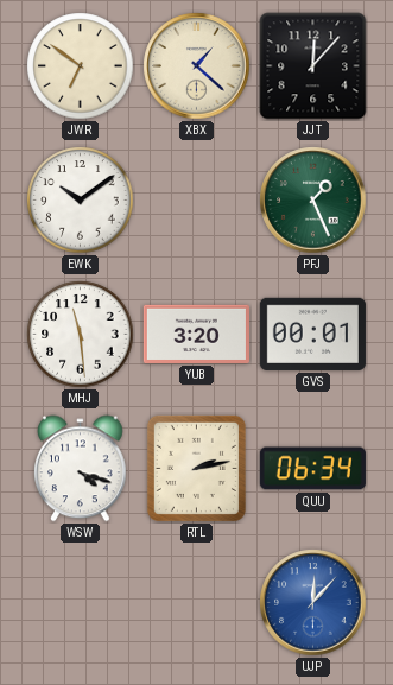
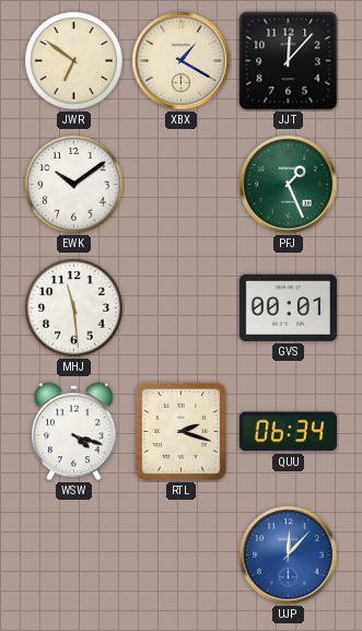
XBX: 1:22 -> 1:20 (182, 61)
YUB: 3:20 -> none (196, 334)
RTL: 2:13 -> 2:18 (180, 431)
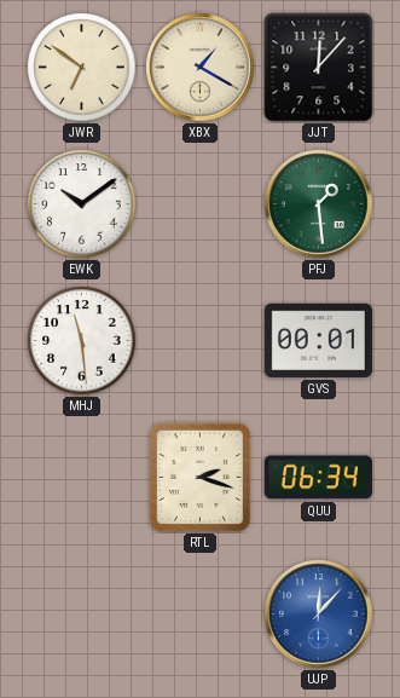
PFJ: 1:26 -> 1:29 (319, 204)
WSW: 4:18 -> none (74, 432)
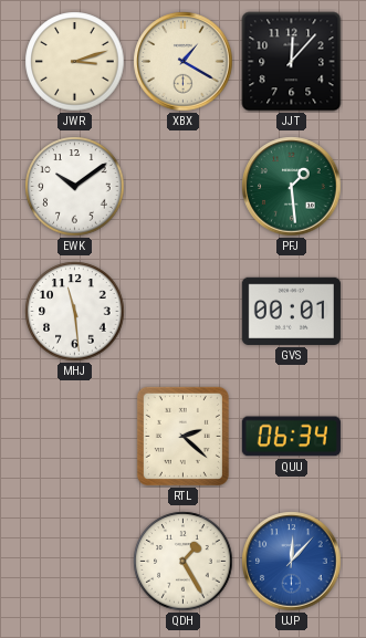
JWR: 6:51 -> 3:12 (75, 62)
RTL: 2:18 -> 2:22 (182, 436)
QDH: none -> 1:25 (184, 562)
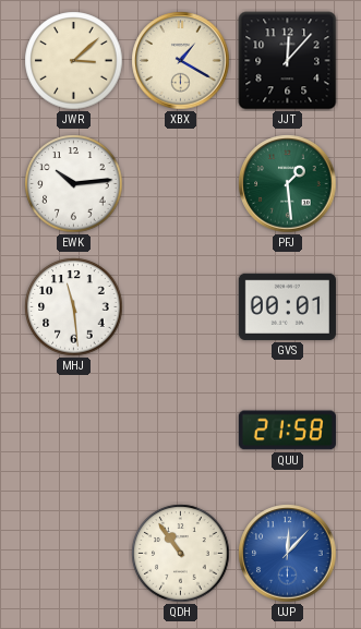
JWR: 3:12 -> 3:08 (74, 61)
EWK: 10:09 -> 10:14 (74, 184)
RTL: 2:22 -> none (182, 436)
QUU: 06:34 -> 21:58 (287, 431)
QDH: 1:25 -> 10:54 (181, 554)
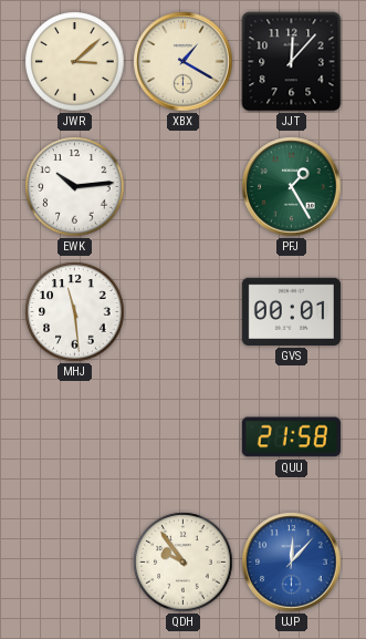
PFJ: 1:29 -> 1:25 (292, 187)
QDH: 10:54 -> 9:54 (184, 563)
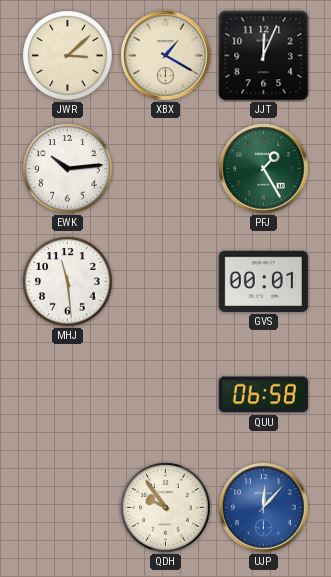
JJT: 12:07 -> 12:04 (264, 56)
QUU: 21:58 -> 06:58 (263, 395)
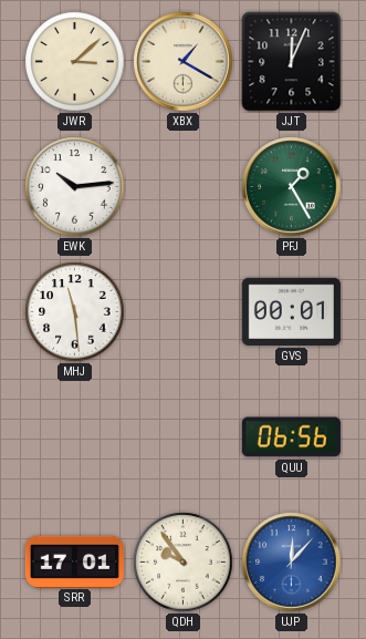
QUU: 06:58 -> 06:56 (291, 437)
SRR: none -> 17:01 (74, 561)
